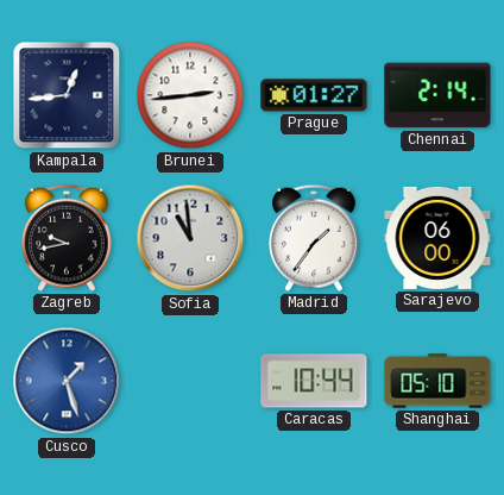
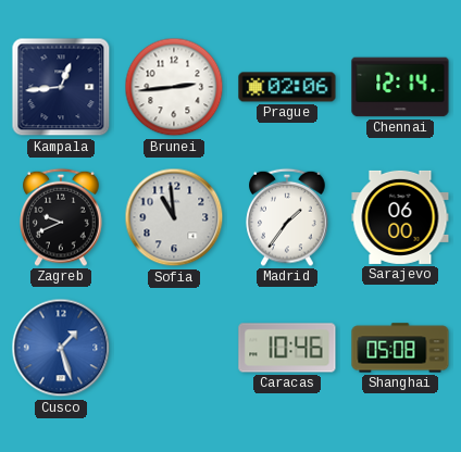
Prague: 01:27 -> 02:06 (287, 87)
Chennai: 2:14 -> 12:14 (400, 87)
Zagreb: 9:43 -> 9:41 (61, 217)
Caracas: 10:44 -> 10:46 (287, 348)
Shanghai: 05:10 -> 05:08 (400, 348)
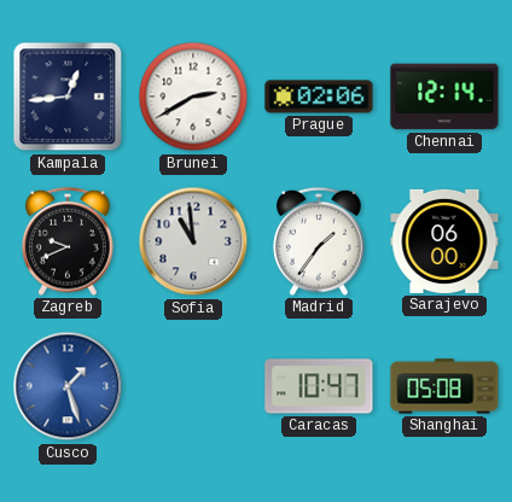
Brunei: 2:44 -> 2:40 (193, 97)
Caracas: 10:46 -> 10:47 (319, 386)
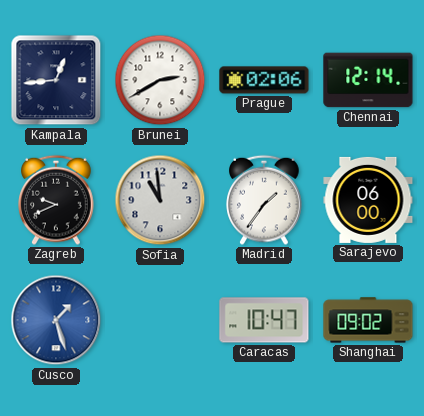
Shanghai: 05:08 -> 09:02 (368, 320)
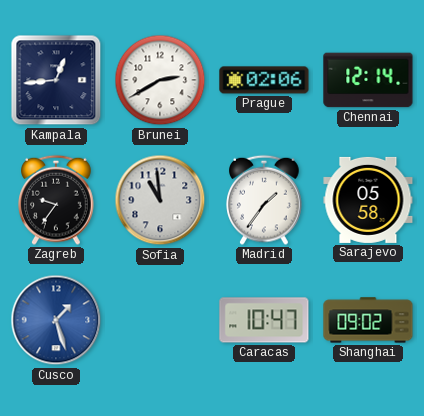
Zagreb: 9:41 -> 9:36 (56, 200)
Sarajevo: 06:00 -> 05:58 (368, 200)
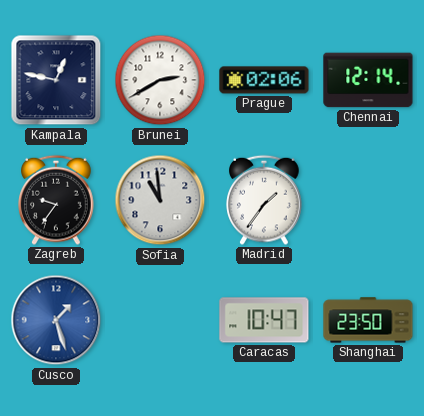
Kampala: 12:44 -> 12:47 (56, 80)
Sarajevo: 05:58 -> none (368, 200)
Shanghai: 09:02 -> 23:50 (368, 320)
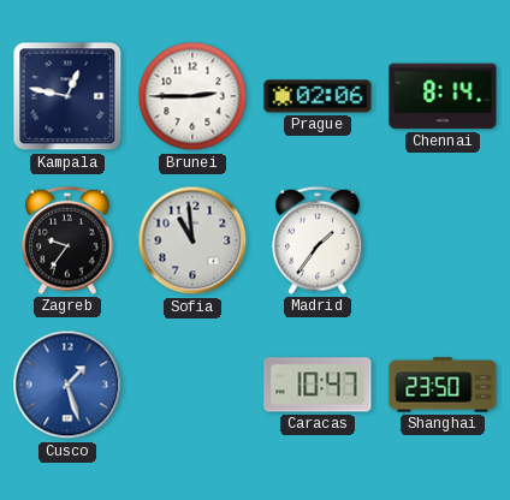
Brunei: 2:40 -> 2:45 (192, 96)
Chennai: 12:14 -> 8:14 (443, 96)
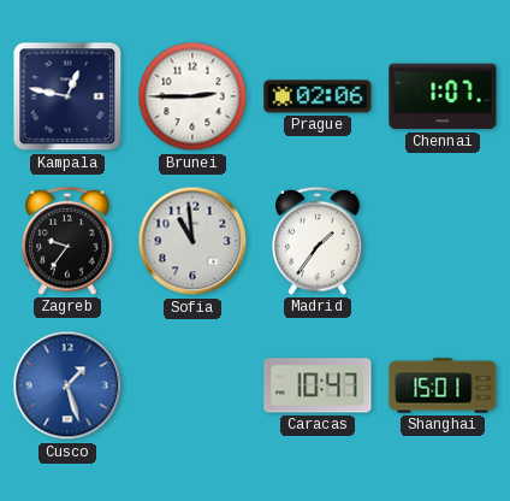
Chennai: 8:14 -> 1:07 (443, 96)
Shanghai: 23:50 -> 15:01 (443, 385)
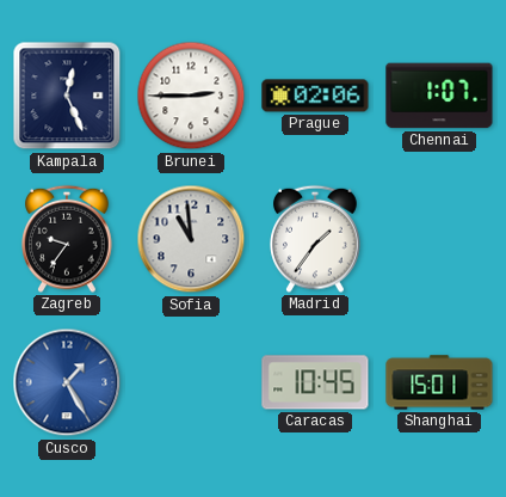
Kampala: 12:47 -> 12:26 (67, 96)
Cusco: 1:27 -> 1:25 (67, 382)
Caracas: 10:47 -> 10:45 (315, 382)
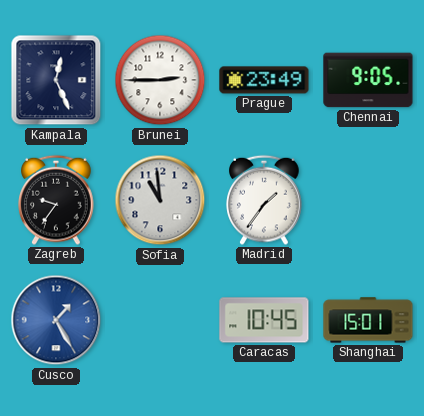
Prague: 02:06 -> 23:49 (264, 80)
Chennai: 1:07 -> 9:05 (368, 80)
